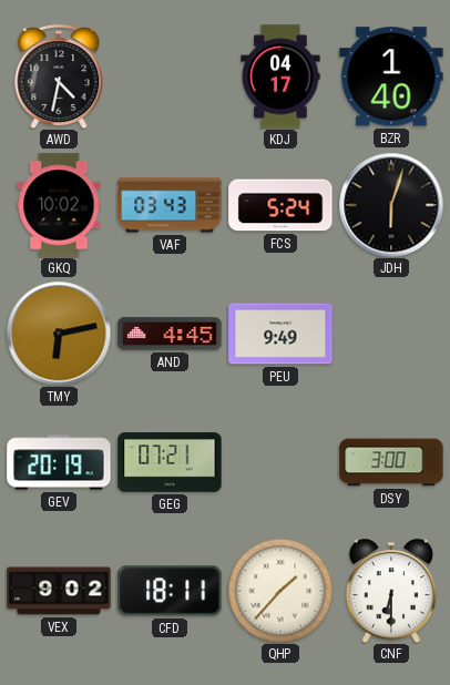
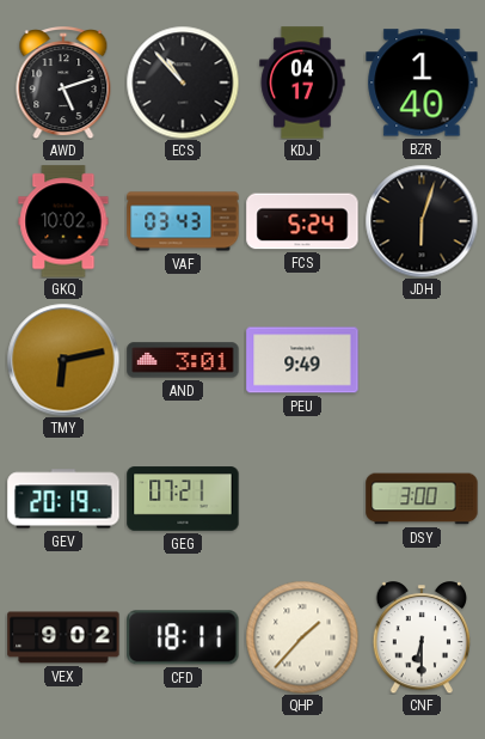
AWD: 4:32 -> 5:12 (63, 83)
ECS: none -> 10:53 (183, 83)
AND: 4:45 -> 3:01 (183, 360)
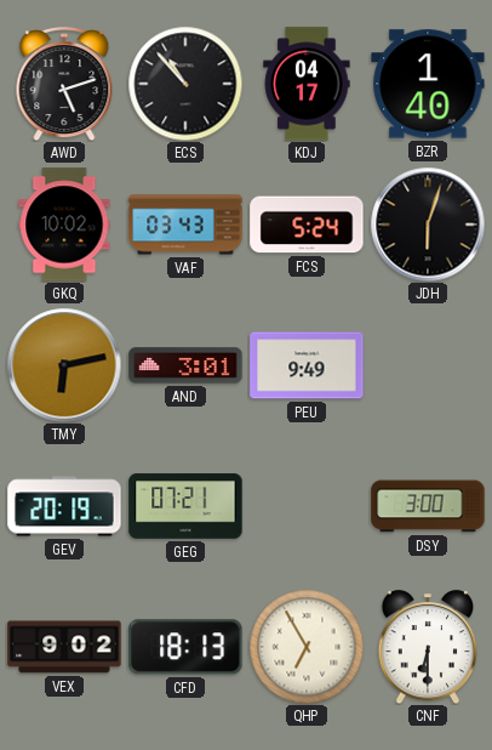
CFD: 18:11 -> 18:13 (185, 647)
QHP: 1:37 -> 6:55 (307, 647)
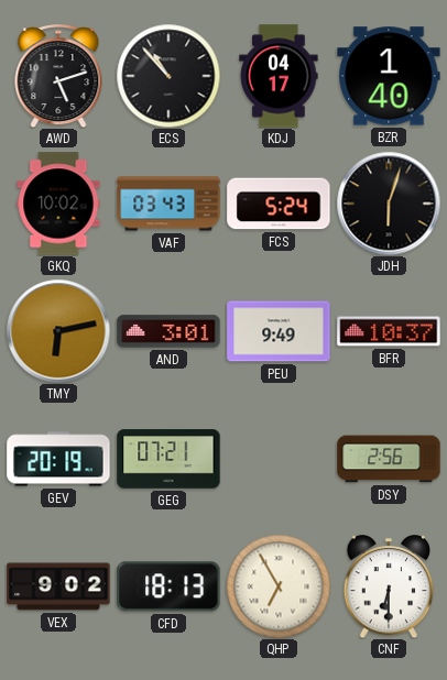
BFR: none -> 10:37 (389, 331)
DSY: 3:00 -> 2:56 (389, 459)
